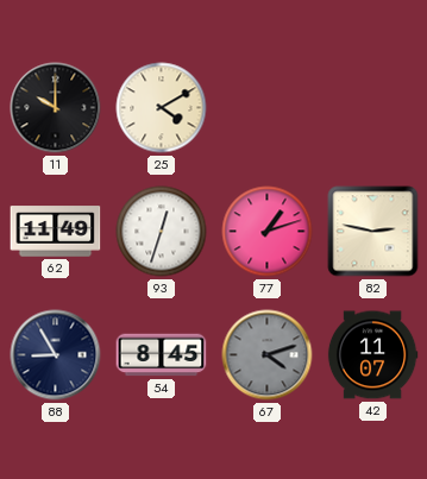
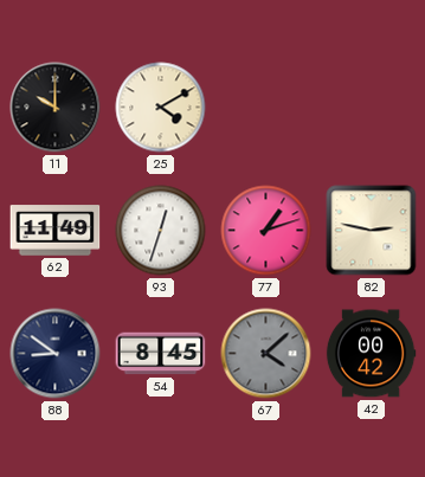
88: 8:55 -> 8:51 (56, 354)
67: 4:12 -> 4:08 (266, 354)
42: 11:07 -> 00:42 (371, 354)
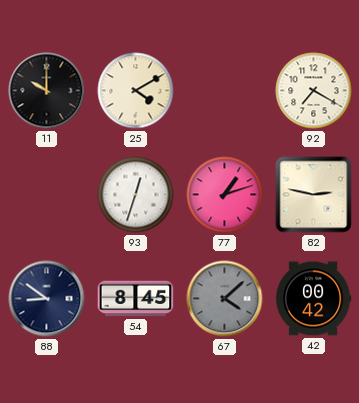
92: none -> 7:20 (314, 91)
62: 11:49 -> none (56, 231)
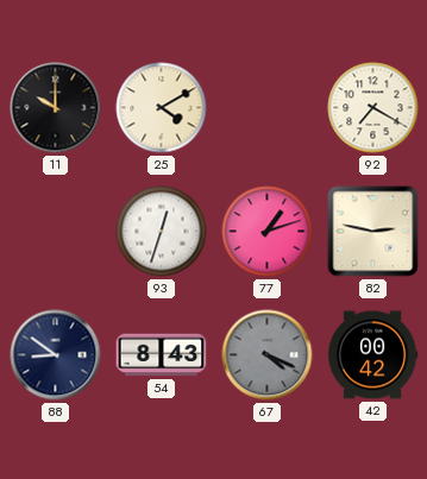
54: 8:45 -> 8:43 (162, 355)
67: 4:08 -> 4:19 (268, 355)
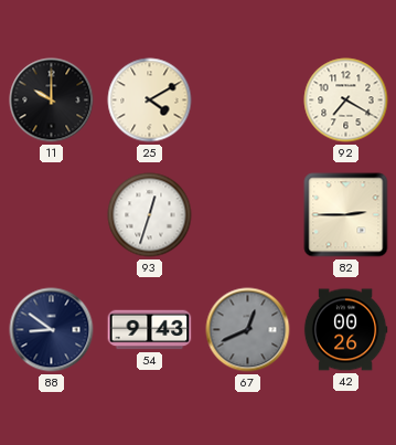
77: 1:12 -> none (268, 232)
82: 2:47 -> 2:45 (346, 215)
54: 8:43 -> 9:43 (150, 330)
67: 4:19 -> 12:41 (248, 330)
42: 00:42 -> 00:26 (345, 330)
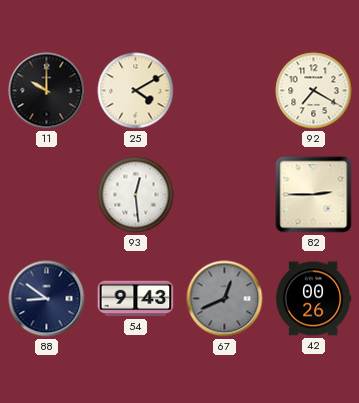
93: 12:33 -> 12:29 (136, 195)
